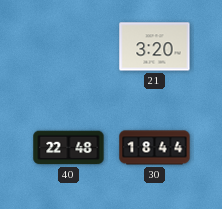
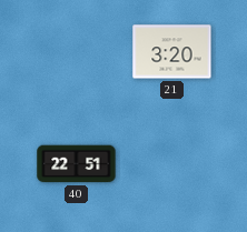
40: 22:48 -> 22:51 (77, 164)
30: 18:44 -> none (155, 148)
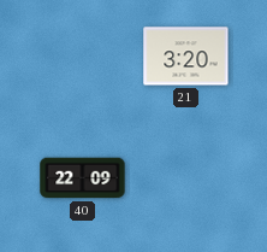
40: 22:51 -> 22:09 (83, 178)
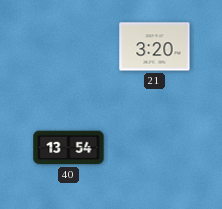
40: 22:09 -> 13:54 (69, 148)
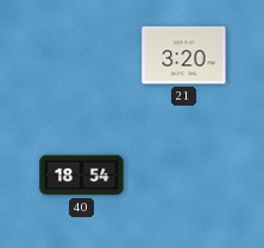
40: 13:54 -> 18:54 (82, 176)
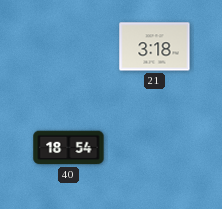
21: 3:20 -> 3:18 (155, 47)
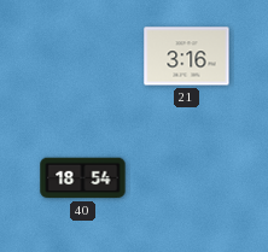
21: 3:18 -> 3:16 (187, 57)
